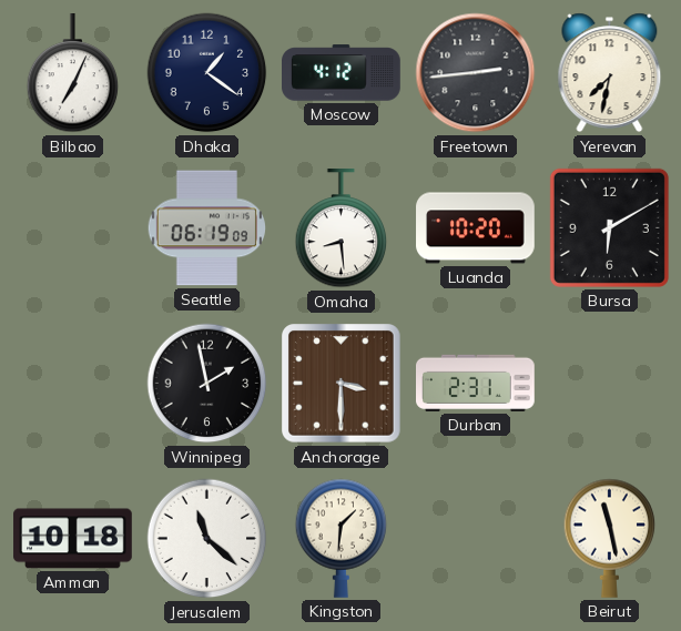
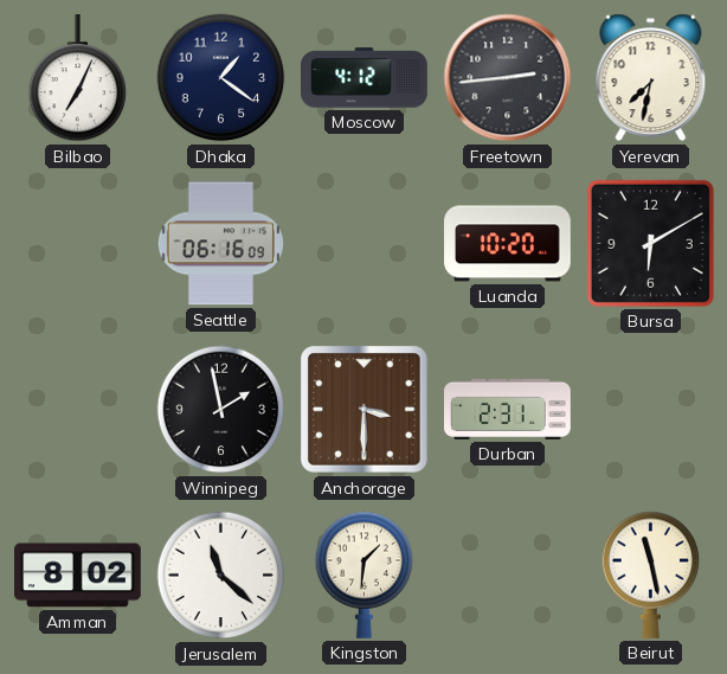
Seattle: 06:19 -> 06:16 (220, 244)
Omaha: 8:29 -> none (342, 230)
Amman: 10:18 -> 8:02 (78, 576)
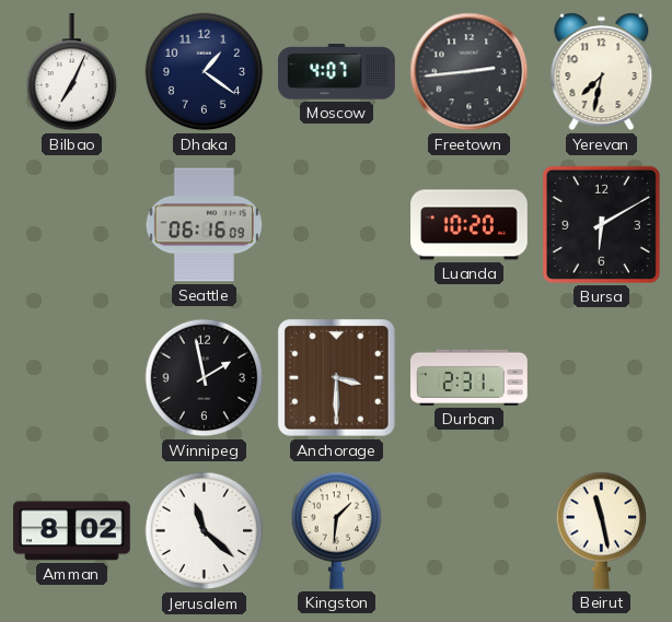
Moscow: 4:12 -> 4:07 (337, 72)
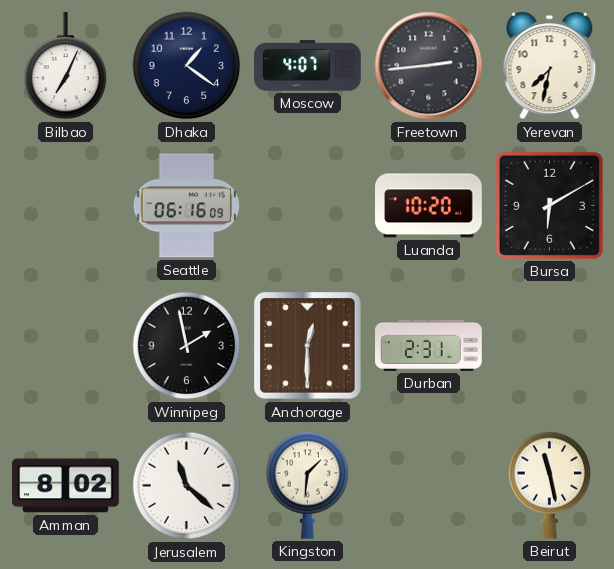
Anchorage: 3:30 -> 12:30 (308, 346)
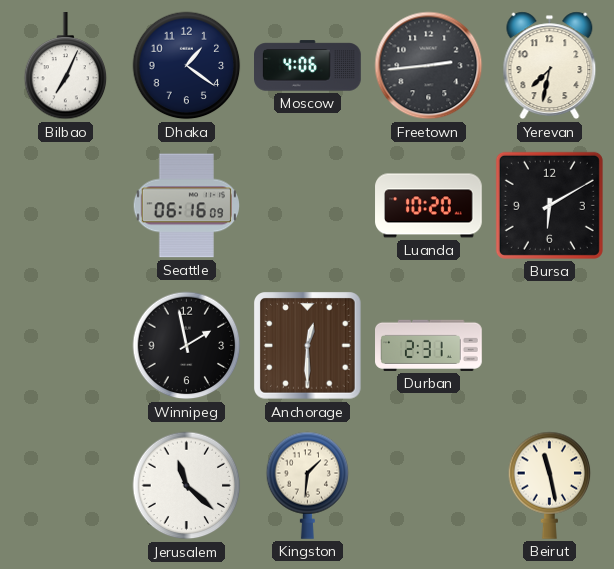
Moscow: 4:07 -> 4:06 (308, 66)
Amman: 8:02 -> none (66, 486)
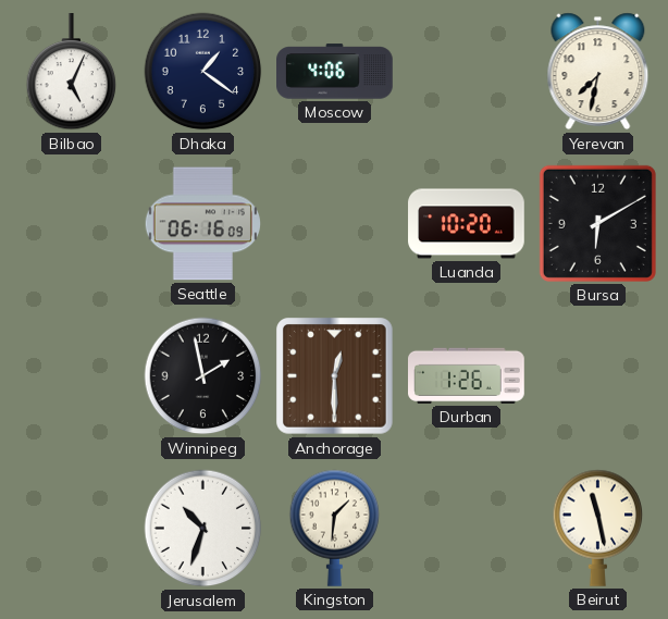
Bilbao: 7:04 -> 5:04 (72, 73)
Freetown: 2:44 -> none (429, 66)
Durban: 2:31 -> 1:26 (467, 375)
Jerusalem: 11:22 -> 10:33 (203, 529)
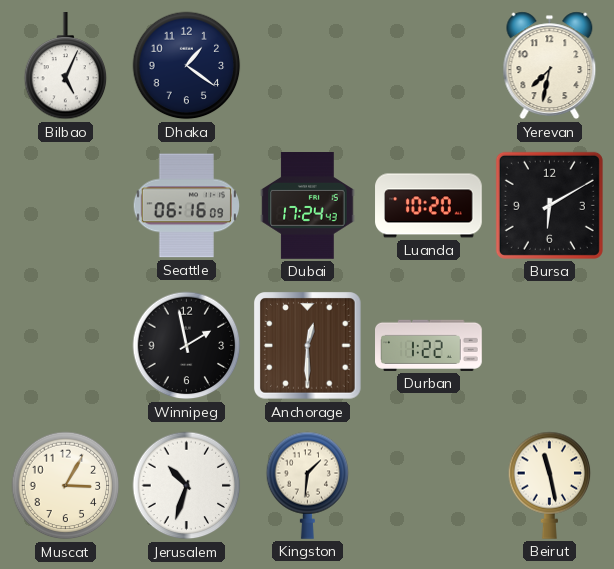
Moscow: 4:06 -> none (335, 72)
Dubai: none -> 17:24 (308, 206)
Durban: 1:26 -> 1:22 (429, 345)
Muscat: none -> 3:05 (66, 486)
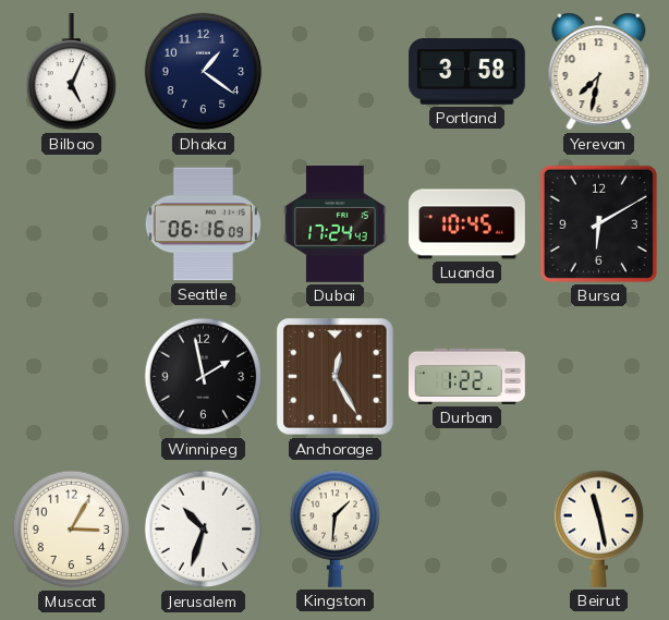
Portland: none -> 3:58 (467, 72)
Luanda: 10:20 -> 10:45 (467, 224)
Anchorage: 12:30 -> 12:25 (336, 377)
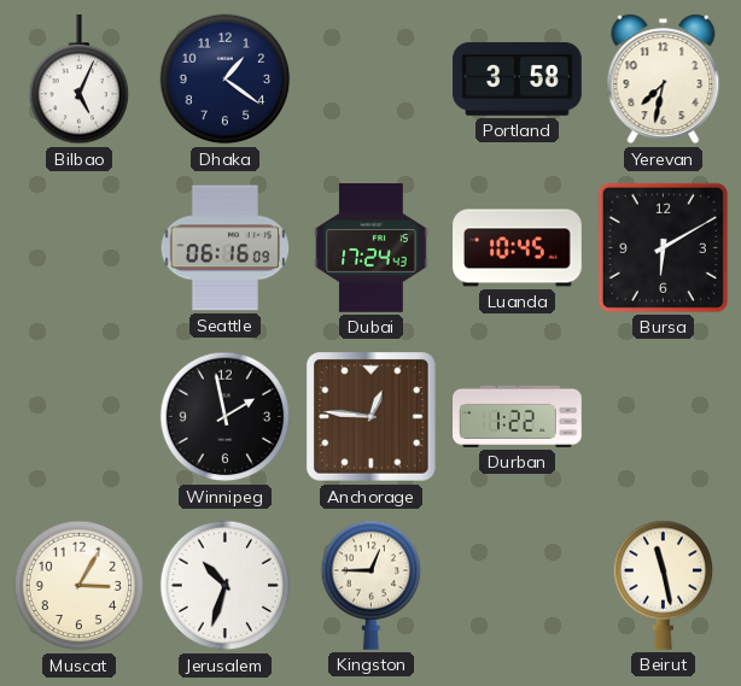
Anchorage: 12:25 -> 12:46 (372, 417)
Kingston: 1:31 -> 12:45 (372, 585)
